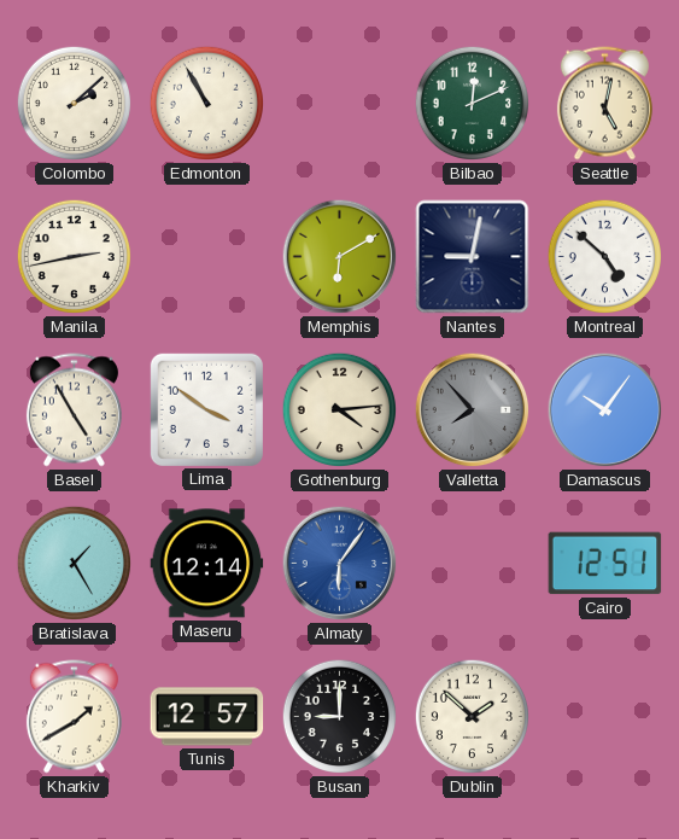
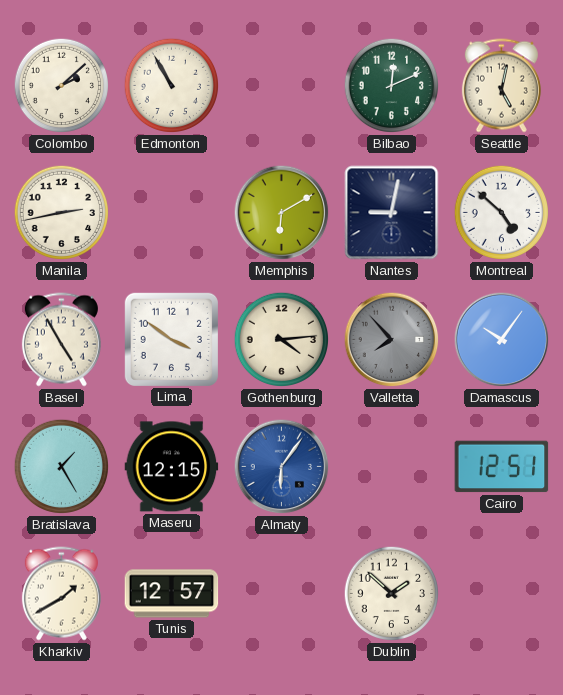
Maseru: 12:14 -> 12:15 (172, 467)
Busan: 9:00 -> none (340, 717)
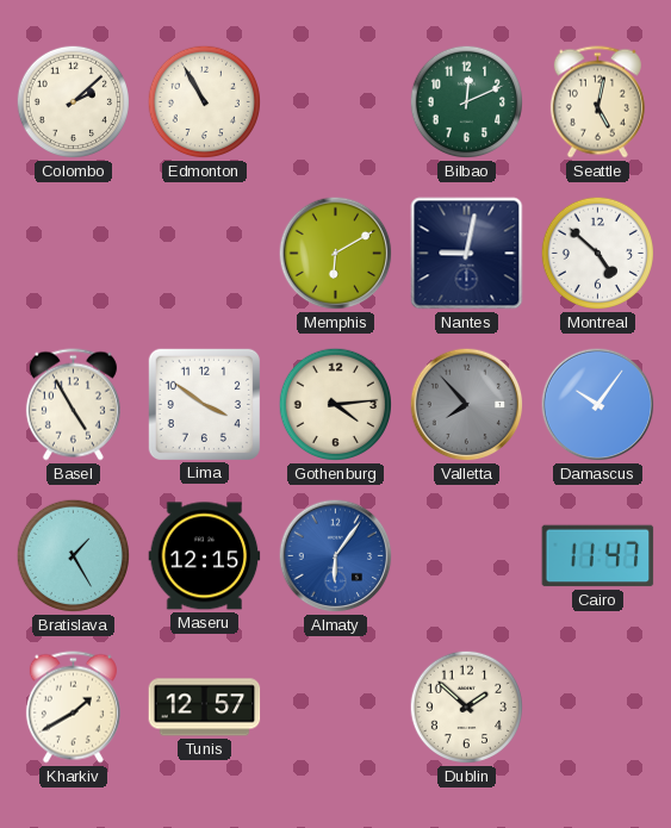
Manila: 2:43 -> none (62, 213)
Cairo: 12:51 -> 11:47 (598, 556)
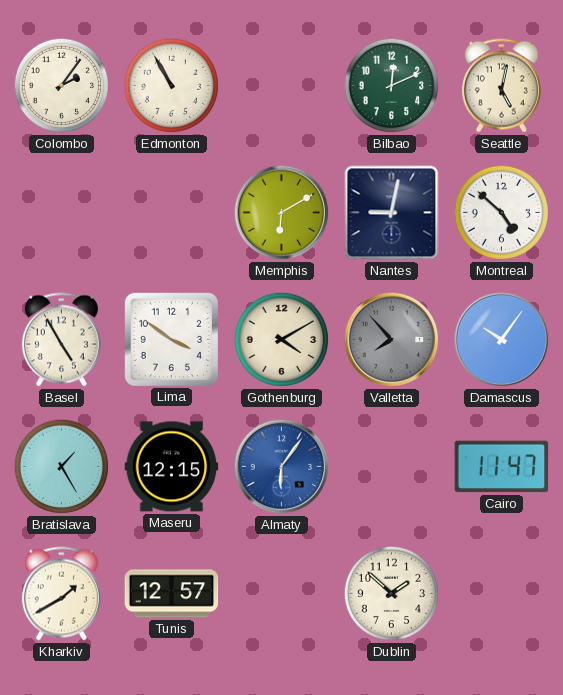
Colombo: 2:08 -> 2:06 (62, 86)
Gothenburg: 4:14 -> 4:10 (282, 340)
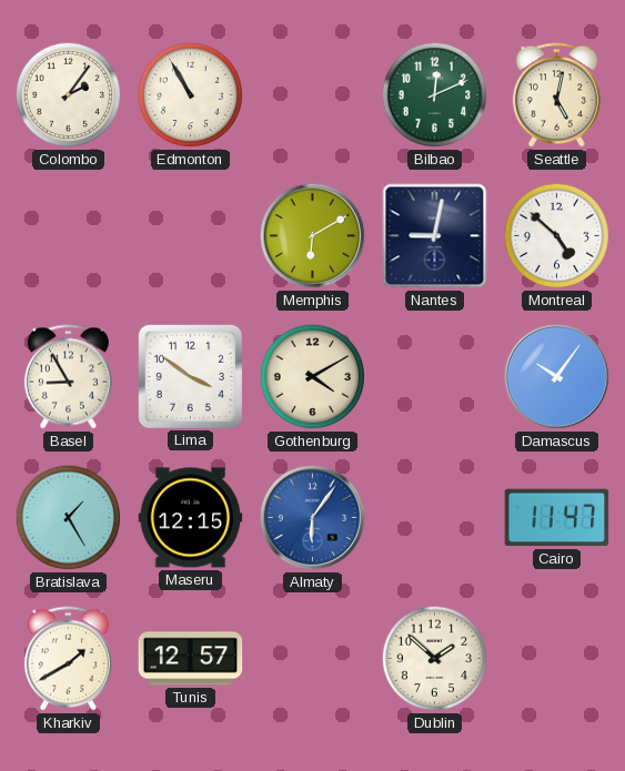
Basel: 4:55 -> 8:55 (68, 377)
Valletta: 7:53 -> none (392, 340)
